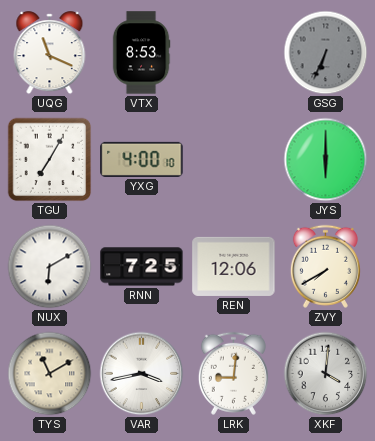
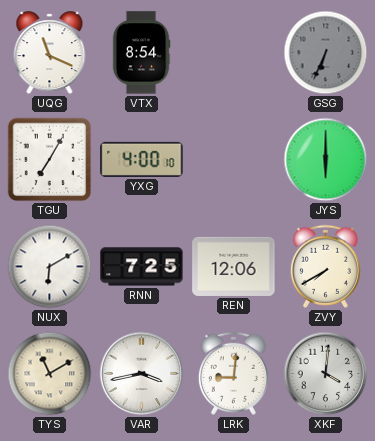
VTX: 8:53 -> 8:54 (141, 53)
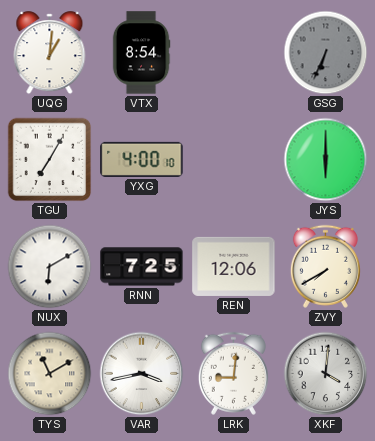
UQG: 11:19 -> 1:01 (50, 53)
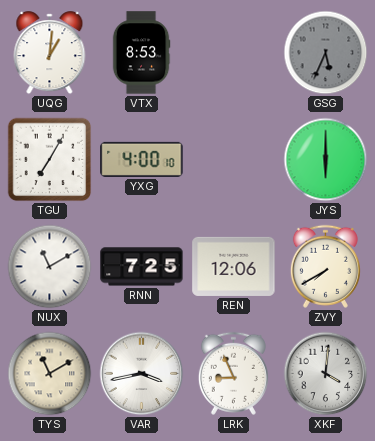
VTX: 8:54 -> 8:53 (141, 53)
GSG: 6:34 -> 5:34 (326, 53)
NUX: 6:10 -> 11:10 (50, 267)
LRK: 9:01 -> 8:56 (233, 373)
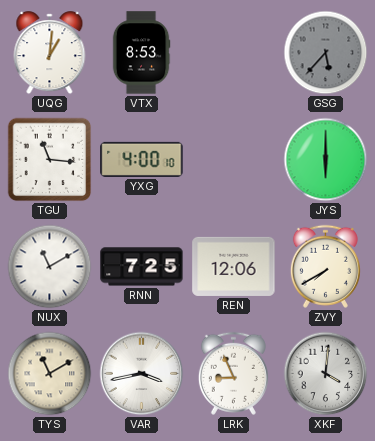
GSG: 5:34 -> 5:37 (326, 53)
TGU: 7:05 -> 11:16 (50, 160)
